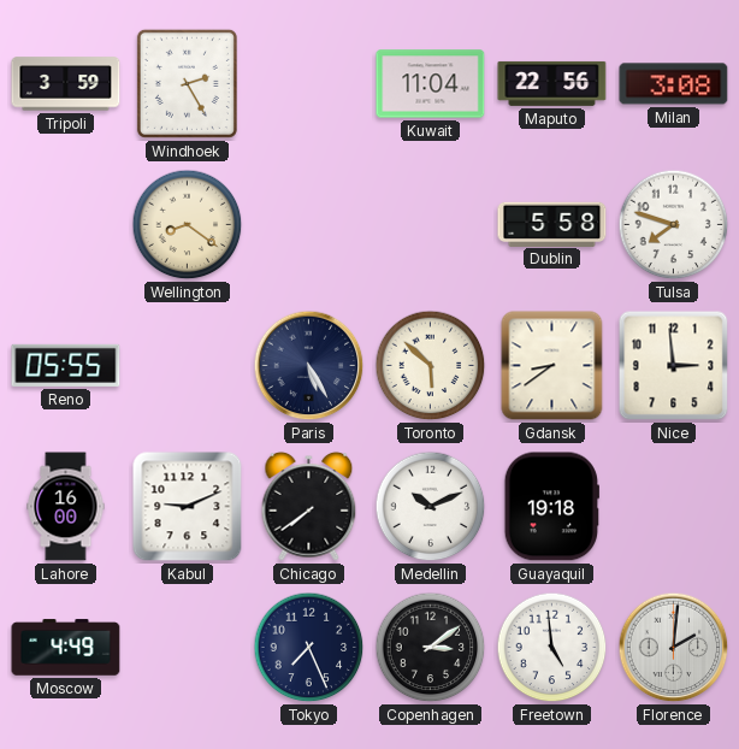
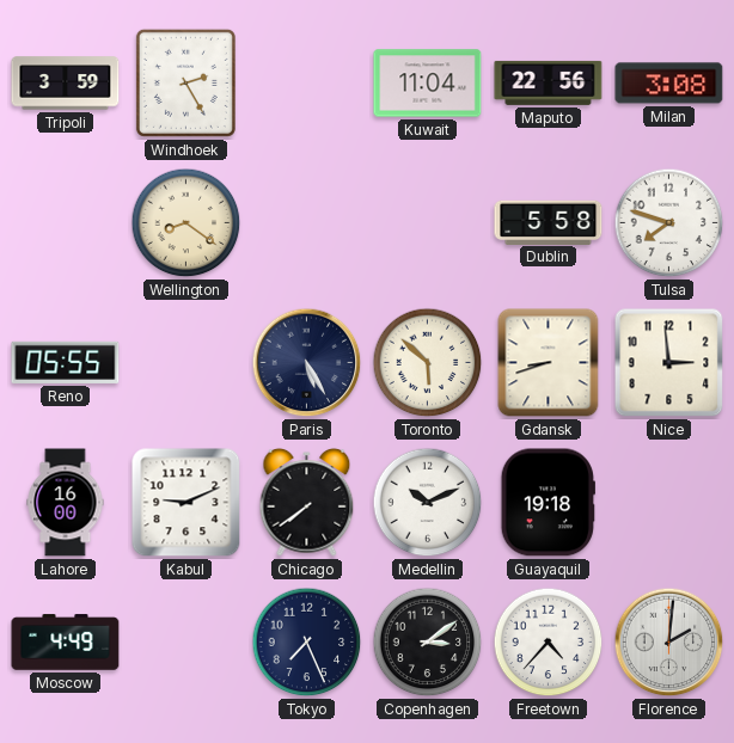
Gdansk: 8:39 -> 8:42 (549, 363)
Freetown: 4:59 -> 4:37 (549, 643)
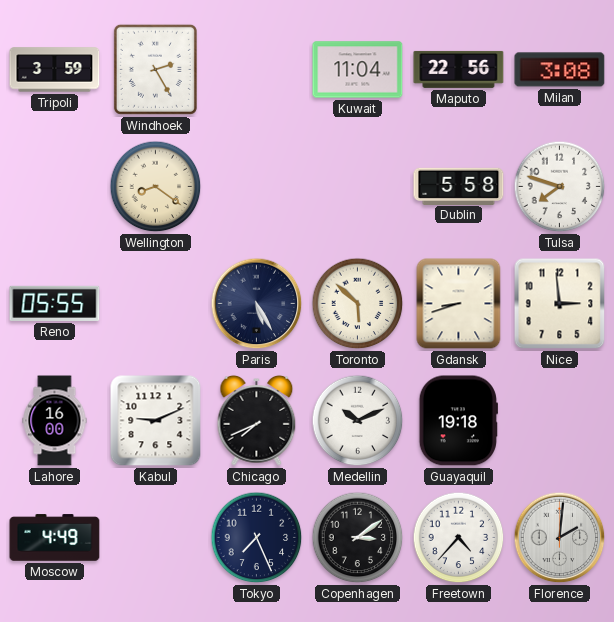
Chicago: 7:39 -> 7:41 (257, 420)
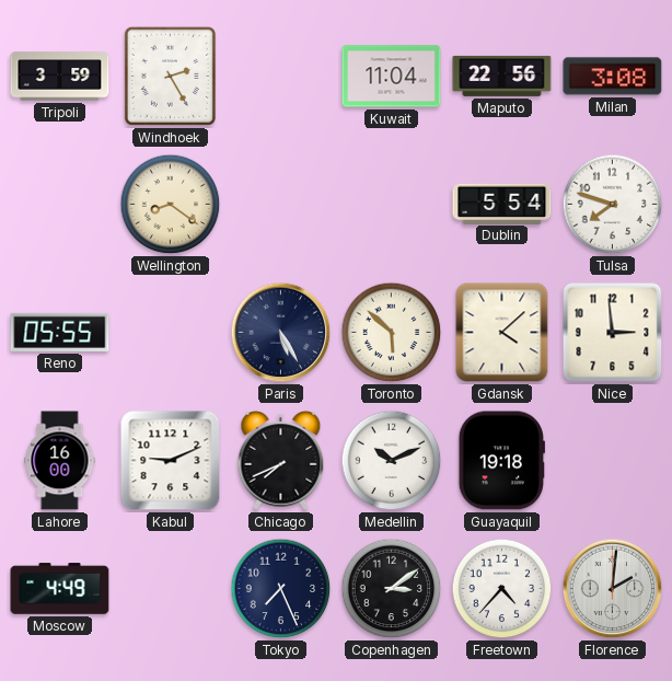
Dublin: 5:58 -> 5:54 (502, 204)
Gdansk: 8:42 -> 4:08 (502, 333)
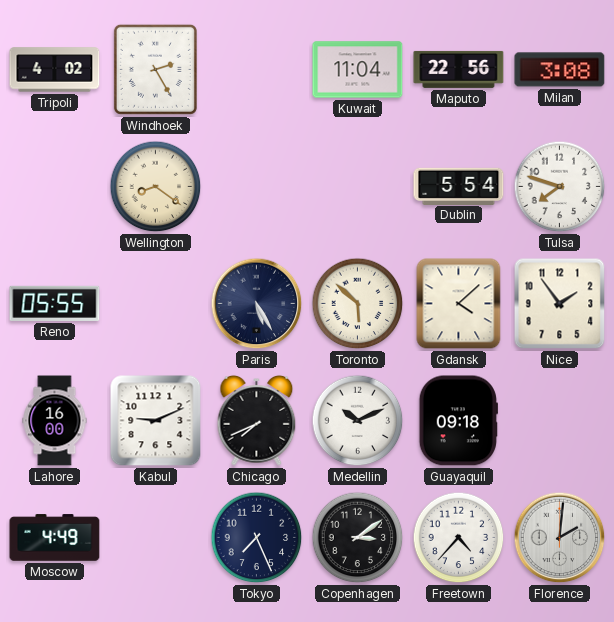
Tripoli: 3:59 -> 4:02 (55, 70)
Nice: 2:59 -> 1:54 (560, 304)
Guayaquil: 19:18 -> 09:18 (458, 421)
